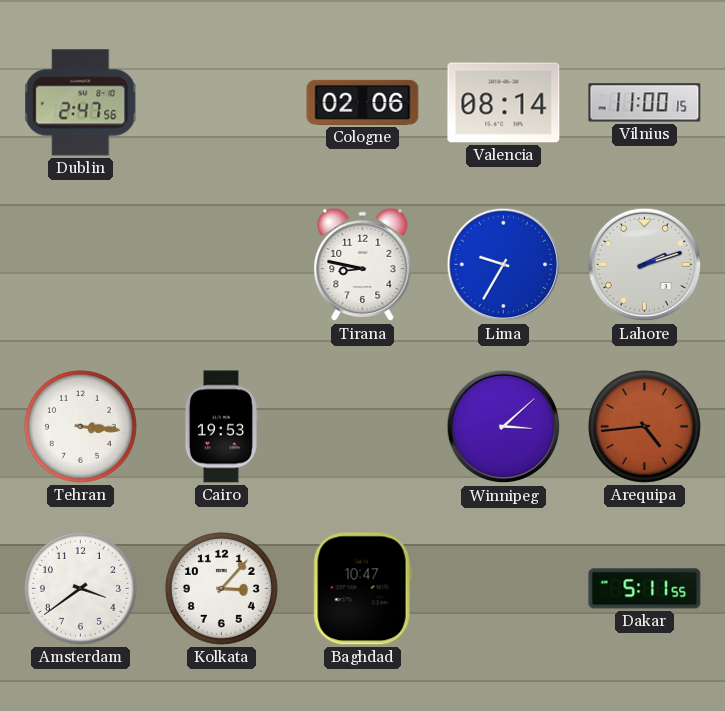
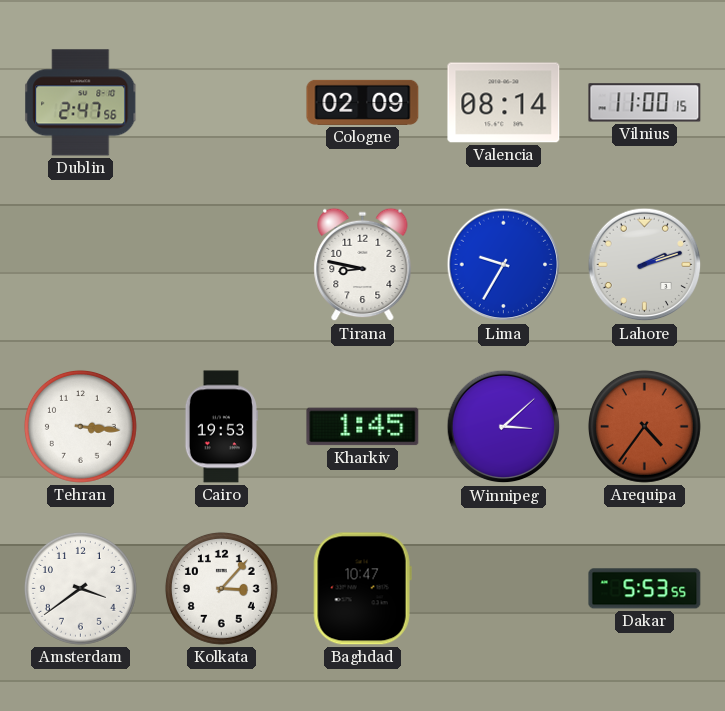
Cologne: 02:06 -> 02:09 (363, 102)
Kharkiv: none -> 1:45 (363, 427)
Arequipa: 4:44 -> 4:36 (644, 426)
Dakar: 5:11 -> 5:53 (645, 589)
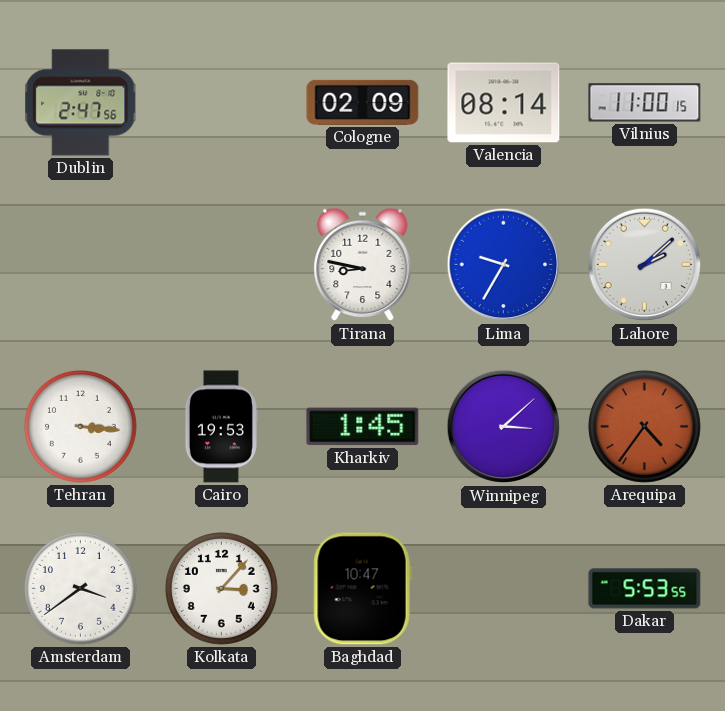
Lahore: 2:12 -> 2:08 (645, 265)
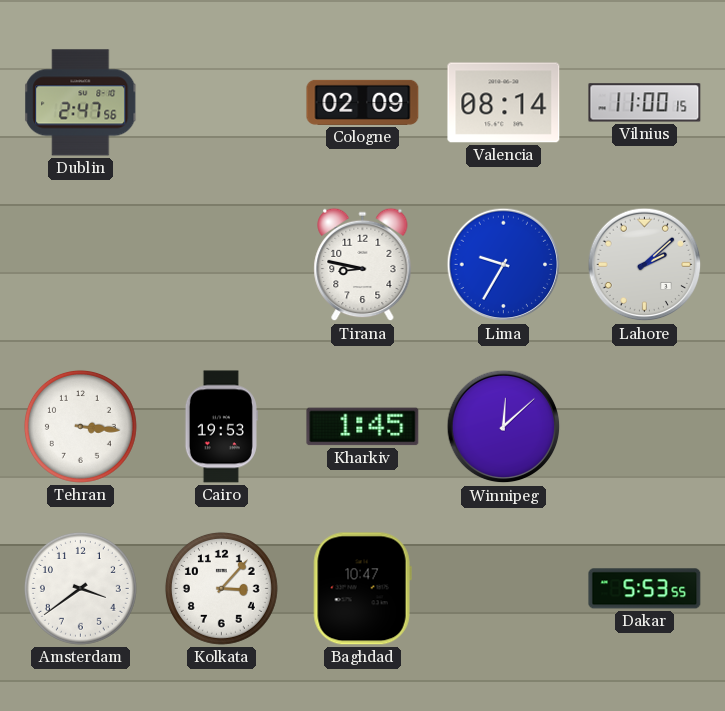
Winnipeg: 3:08 -> 12:08 (504, 427)
Arequipa: 4:36 -> none (644, 426)
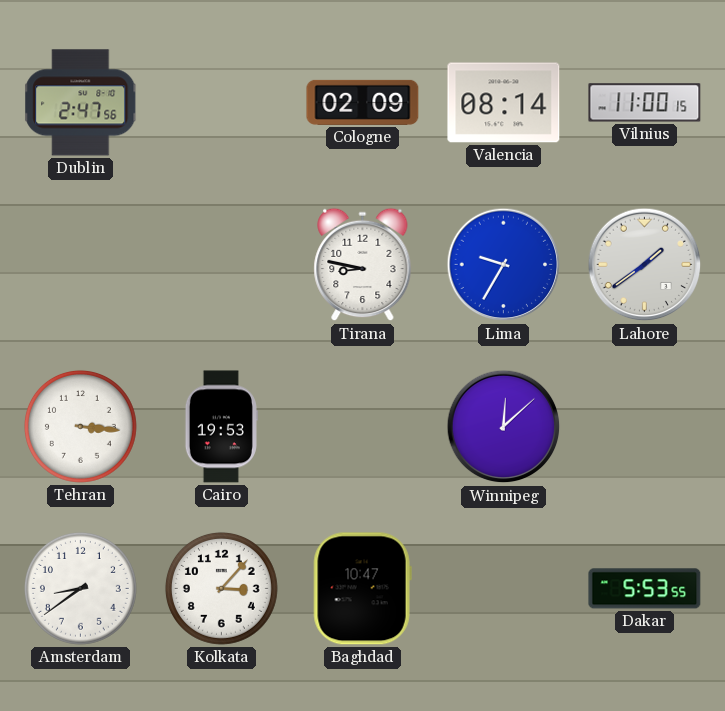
Lahore: 2:08 -> 1:39 (645, 265)
Kharkiv: 1:45 -> none (363, 427)
Amsterdam: 3:39 -> 8:39 (80, 588)
